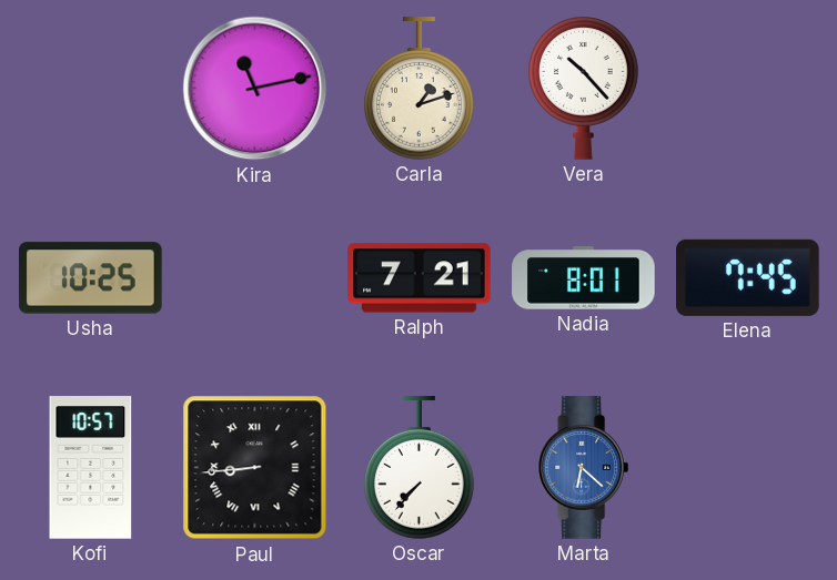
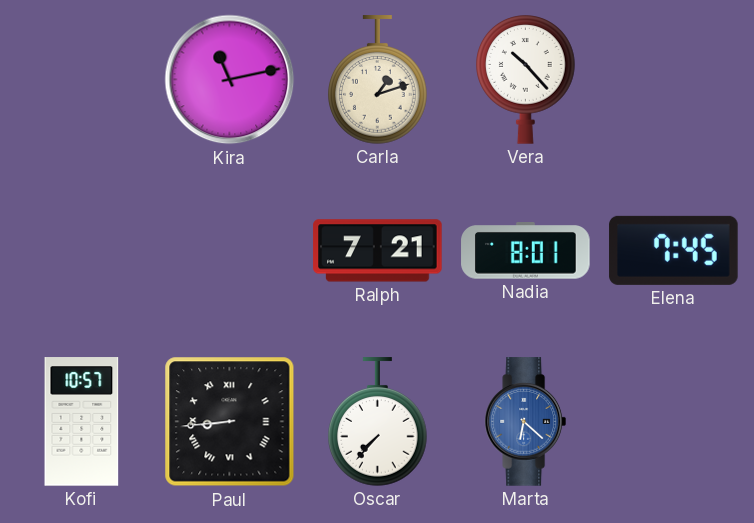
Usha: 10:25 -> none (91, 278)
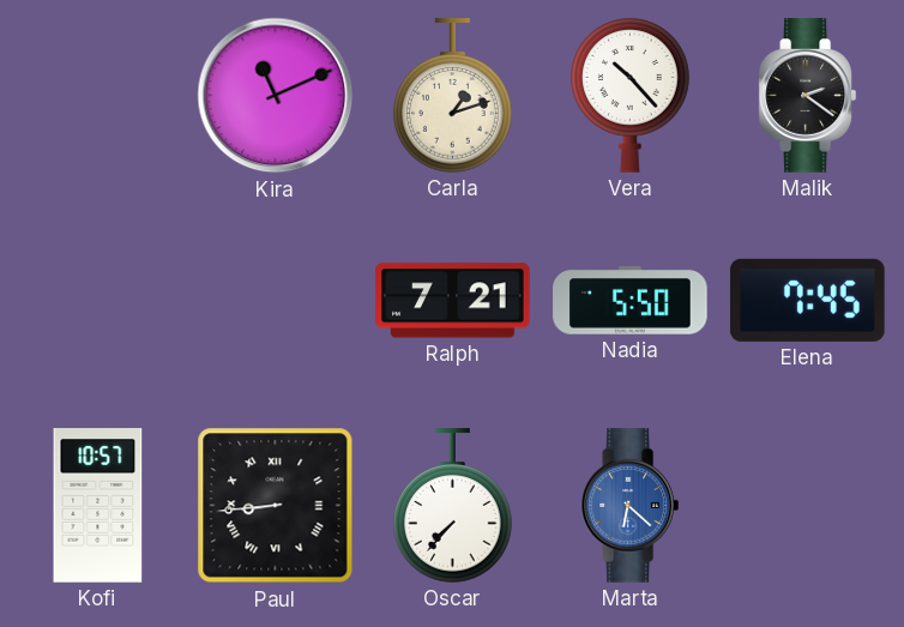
Kira: 11:13 -> 11:11 (276, 96)
Malik: none -> 2:21 (807, 96)
Nadia: 8:01 -> 5:50 (631, 301)
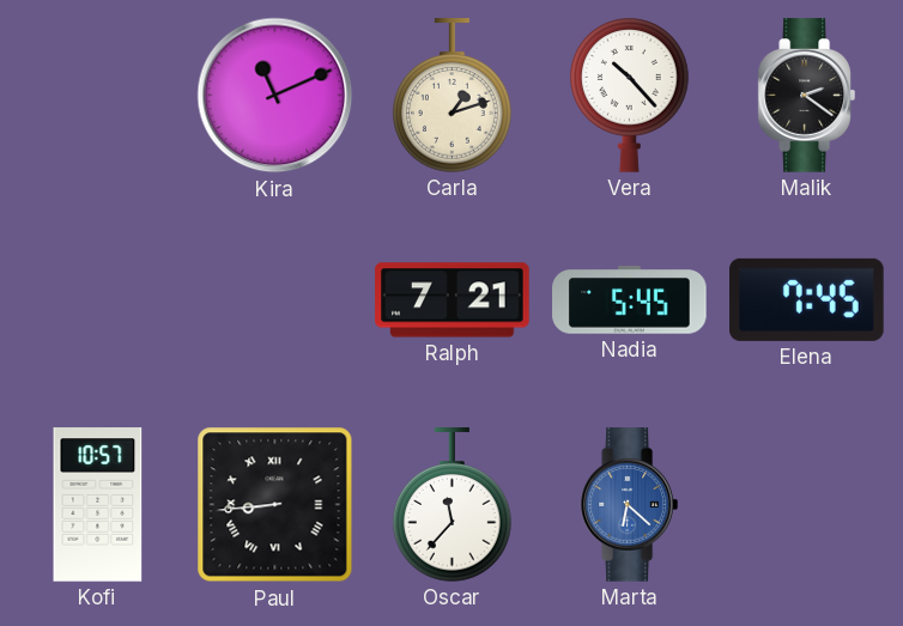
Nadia: 5:50 -> 5:45 (630, 300)
Oscar: 7:37 -> 11:37 (453, 505)
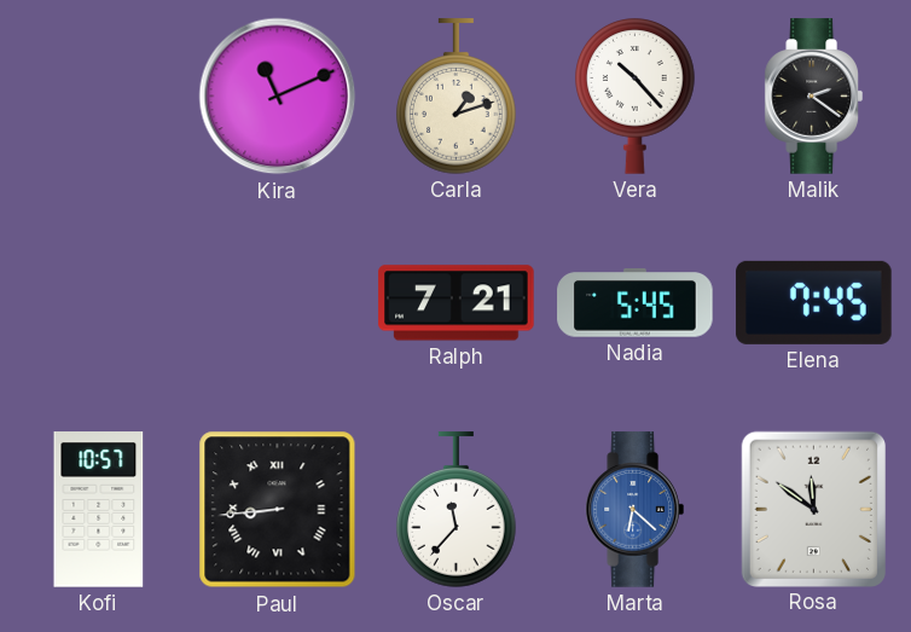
Rosa: none -> 11:51 (813, 509)
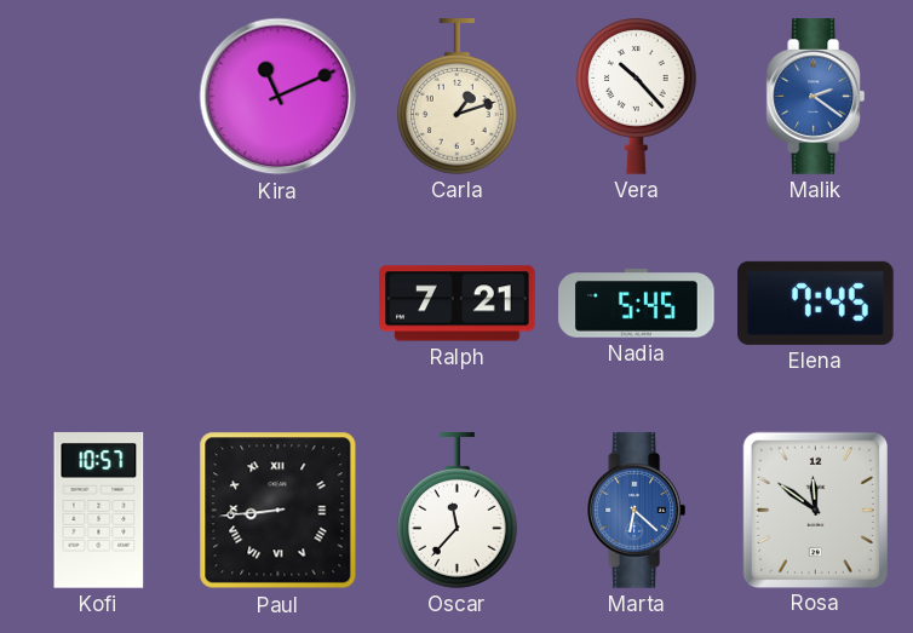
Malik dial: black -> blue (815, 97)
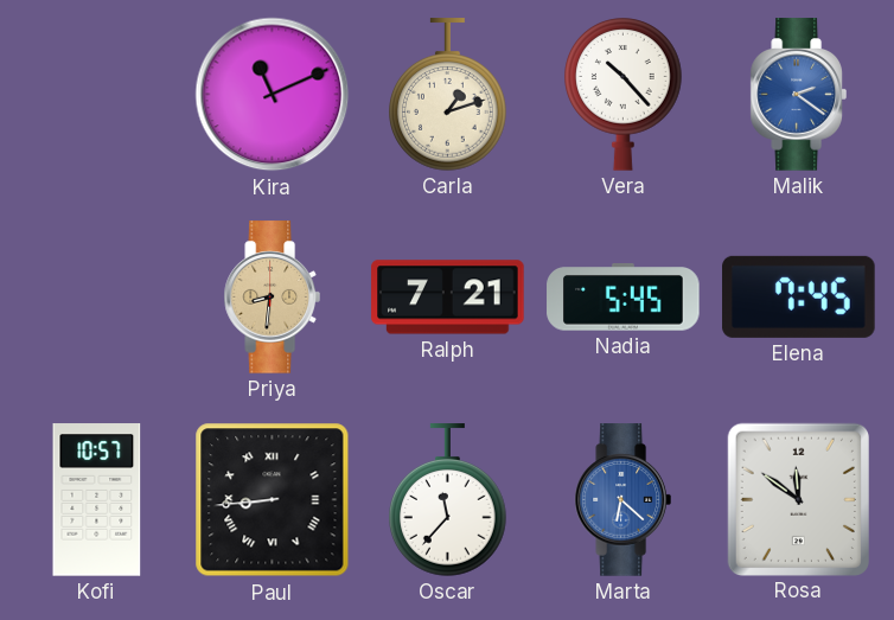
Priya: none -> 8:31 (272, 298)
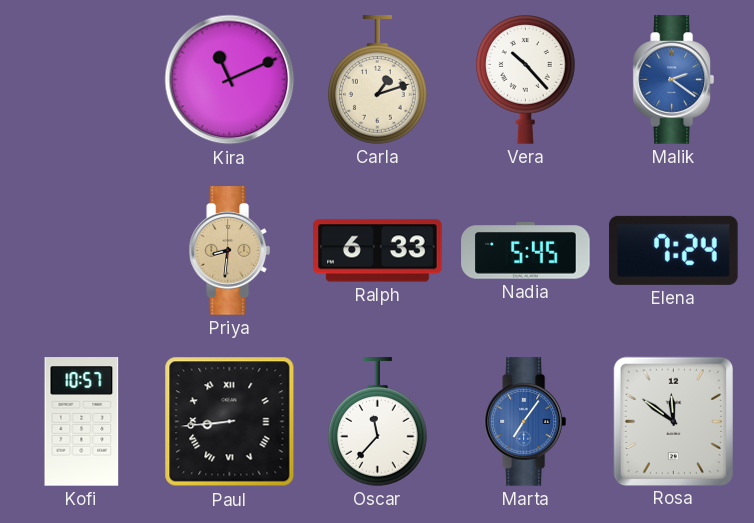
Ralph: 7:21 -> 6:33 (378, 251)
Elena: 7:45 -> 7:24 (674, 250)
Marta: 6:22 -> 7:06 (525, 422)
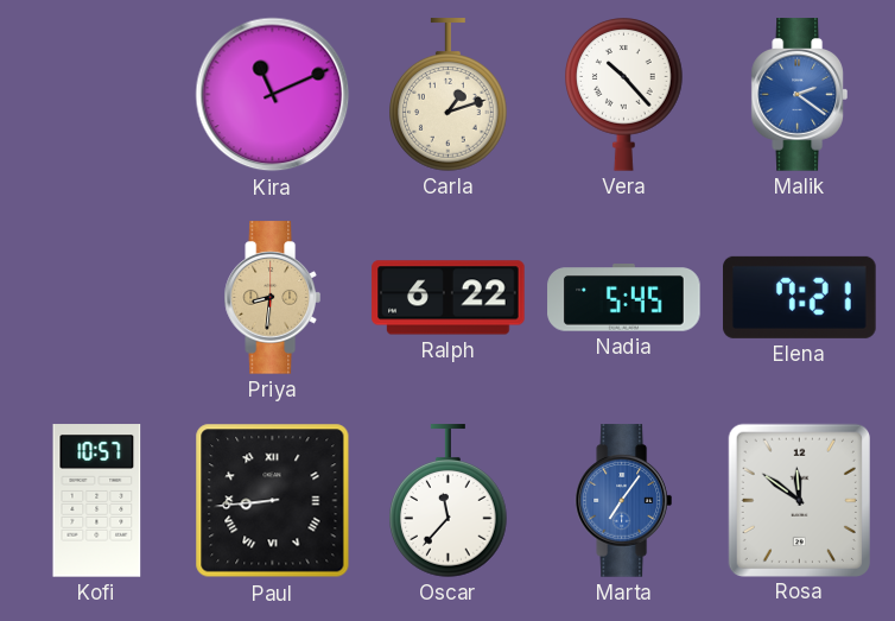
Ralph: 6:33 -> 6:22 (449, 298)
Elena: 7:24 -> 7:21 (800, 297)
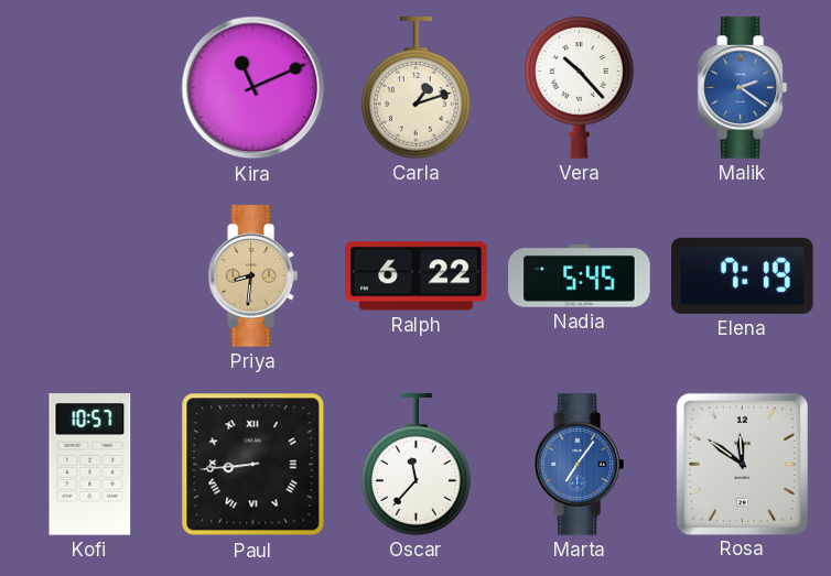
Elena: 7:21 -> 7:19 (743, 275)
